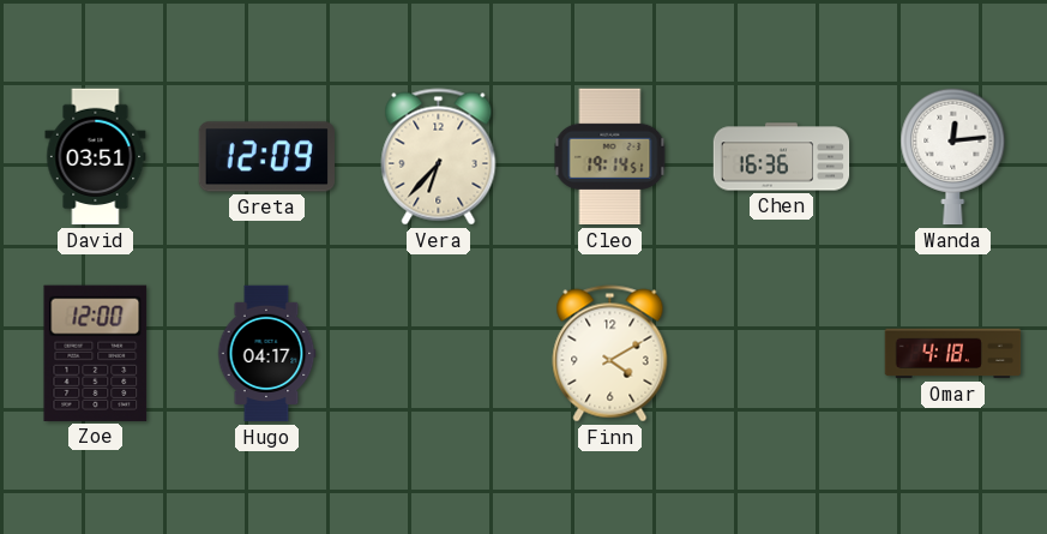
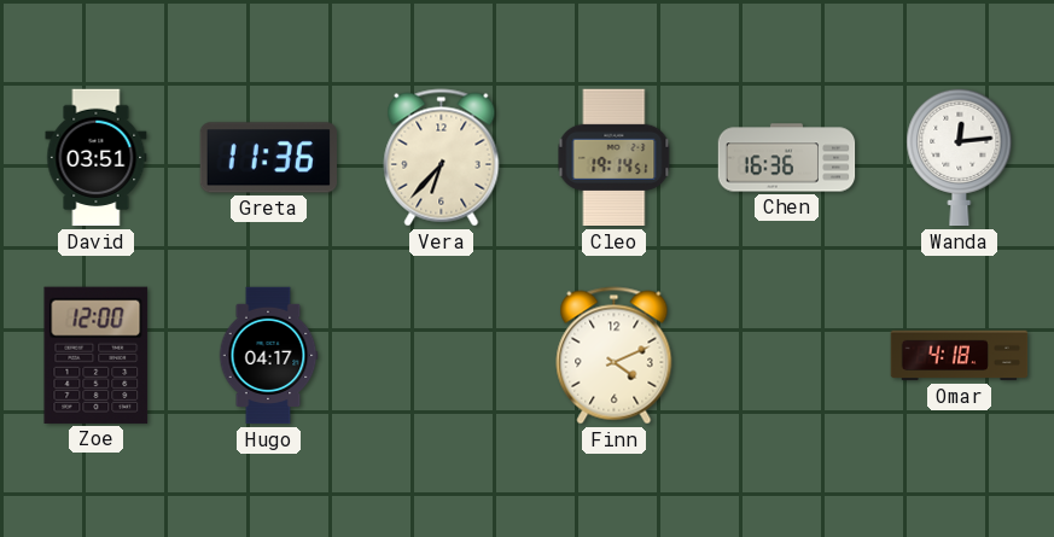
Greta: 12:09 -> 11:36 (268, 158)
Finn: 4:10 -> 4:11 (615, 356)
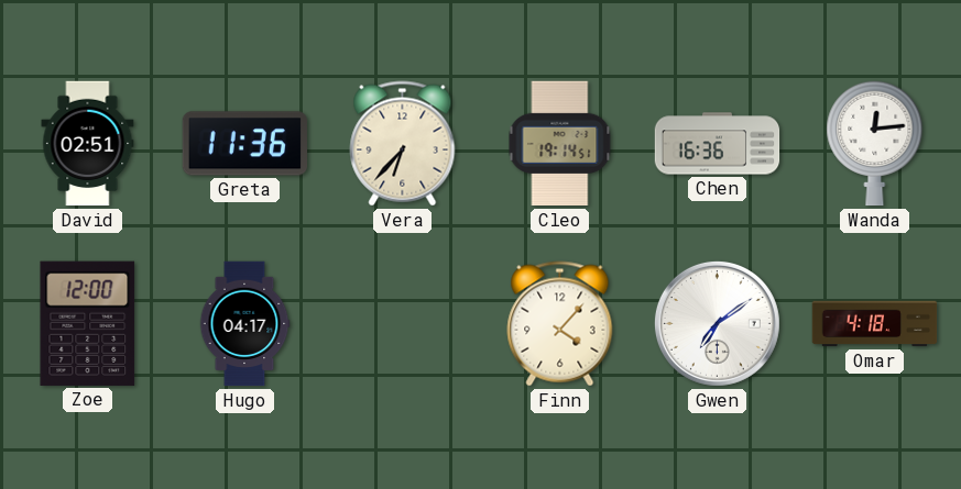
David: 03:51 -> 02:51 (88, 144)
Finn: 4:11 -> 4:07 (560, 324)
Gwen: none -> 7:09 (717, 323)
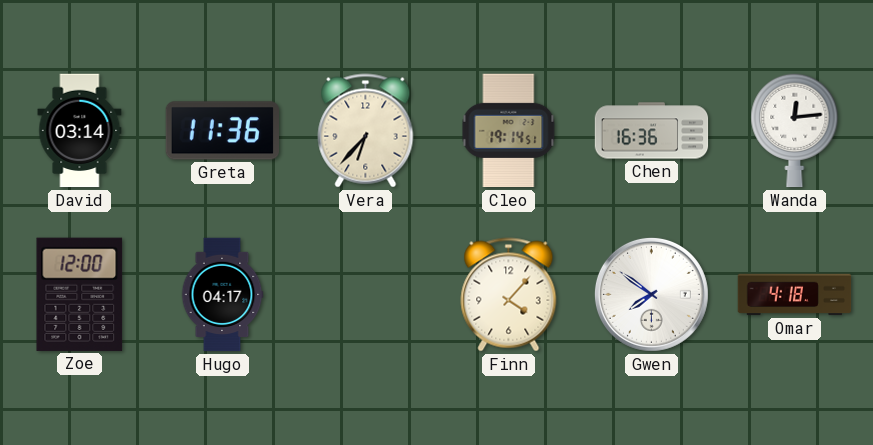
David: 02:51 -> 03:14 (80, 131)
Gwen: 7:09 -> 7:51 (651, 294)
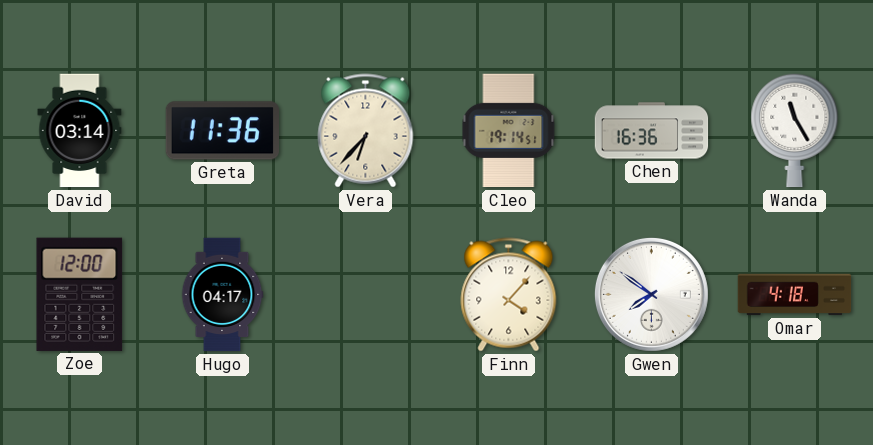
Wanda: 12:14 -> 11:25 (795, 131)
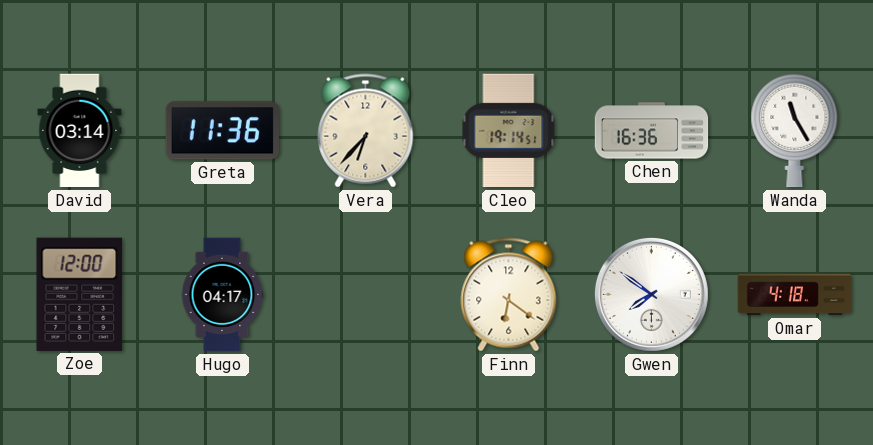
Finn: 4:07 -> 6:21 (509, 295)
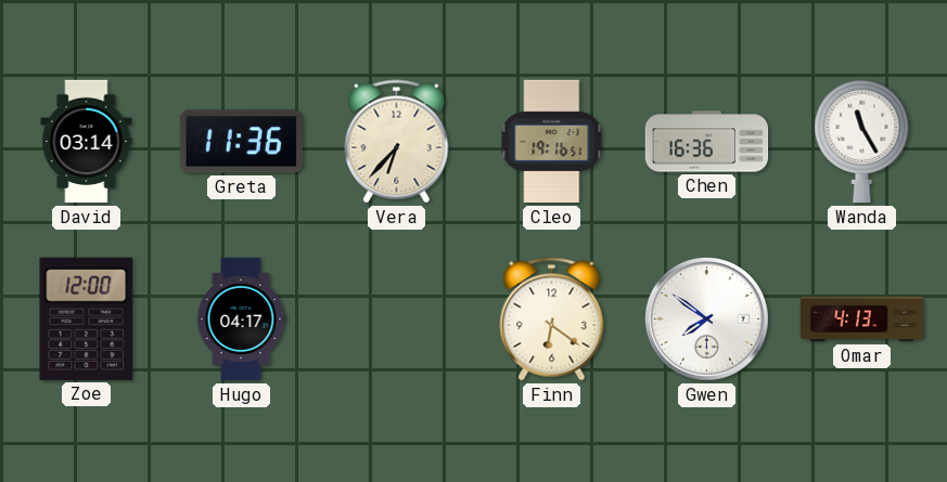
Cleo: 19:14 -> 19:16 (552, 142)
Omar: 4:18 -> 4:13 (862, 320)
